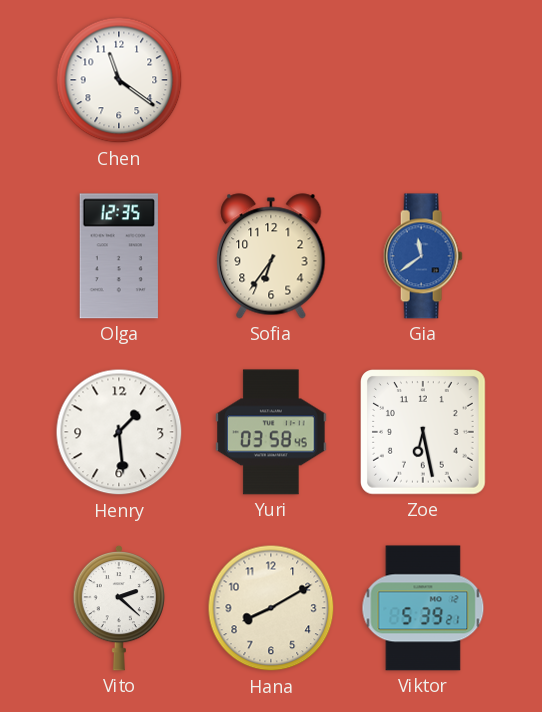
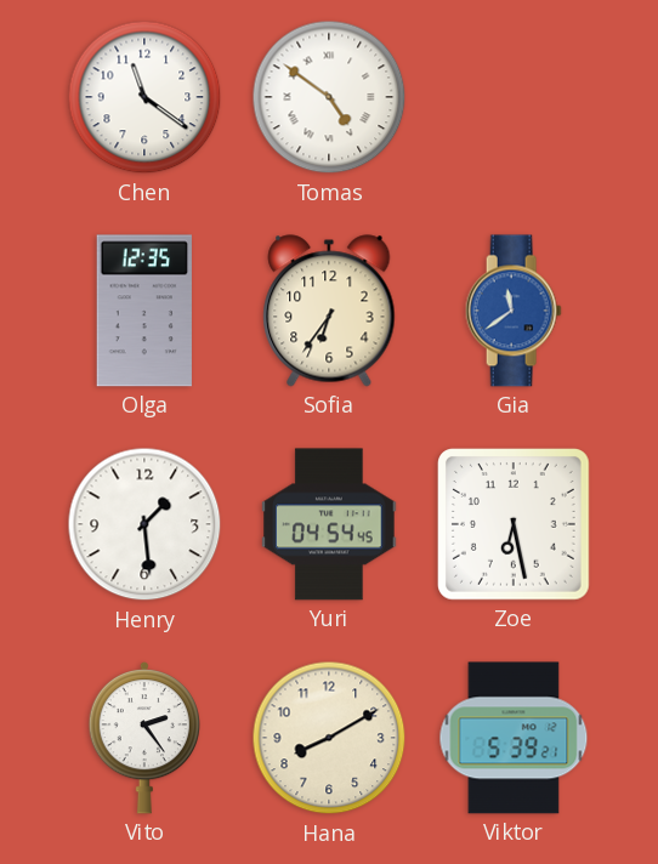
Tomas: none -> 4:51 (329, 97)
Yuri: 03:58 -> 04:54 (329, 524)
Vito: 2:22 -> 2:24 (143, 738)
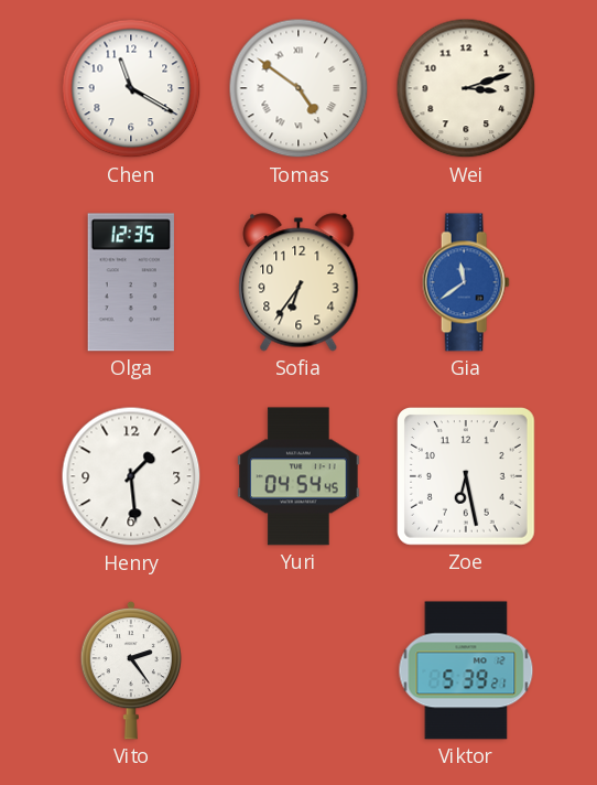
Chen: 11:21 -> 11:20 (131, 88)
Wei: none -> 3:12 (466, 88)
Hana: 8:10 -> none (329, 738)
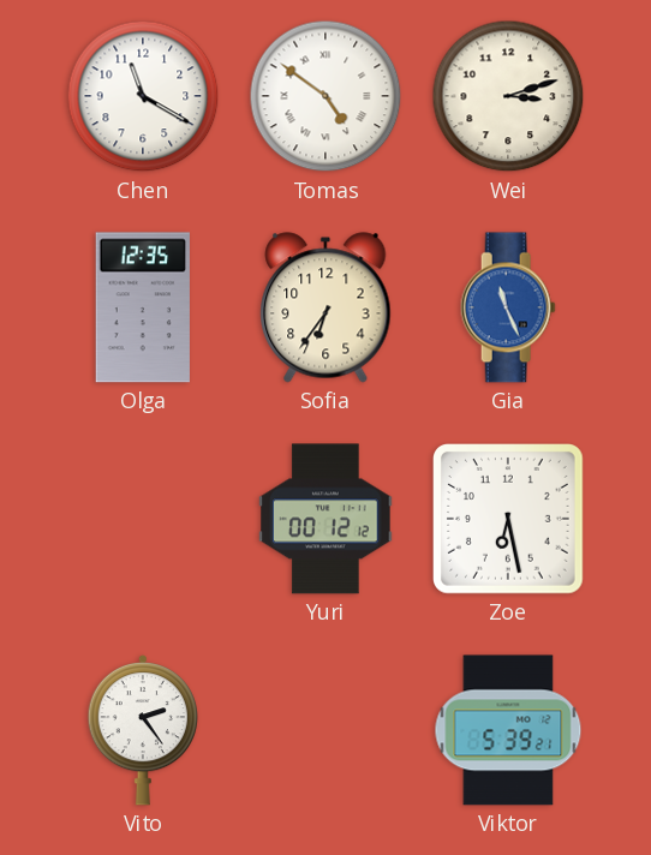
Gia: 11:39 -> 11:26 (508, 307)
Henry: 1:29 -> none (131, 476)
Yuri: 04:54 -> 00:12 (325, 519)
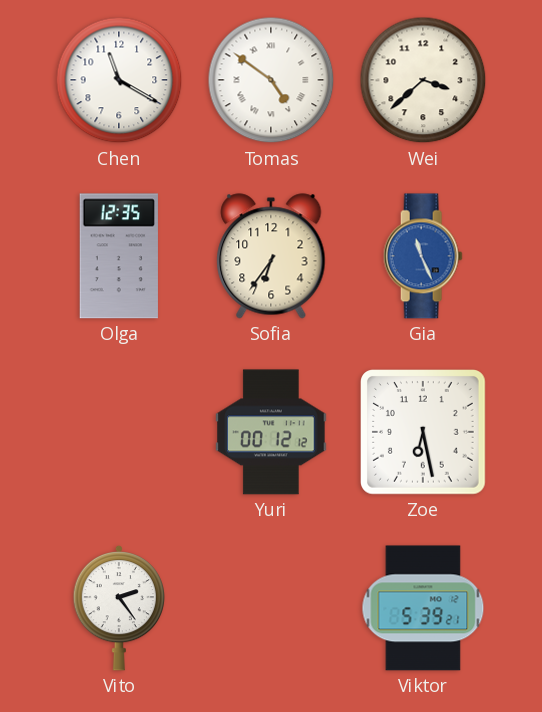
Wei: 3:12 -> 3:38 (423, 80)
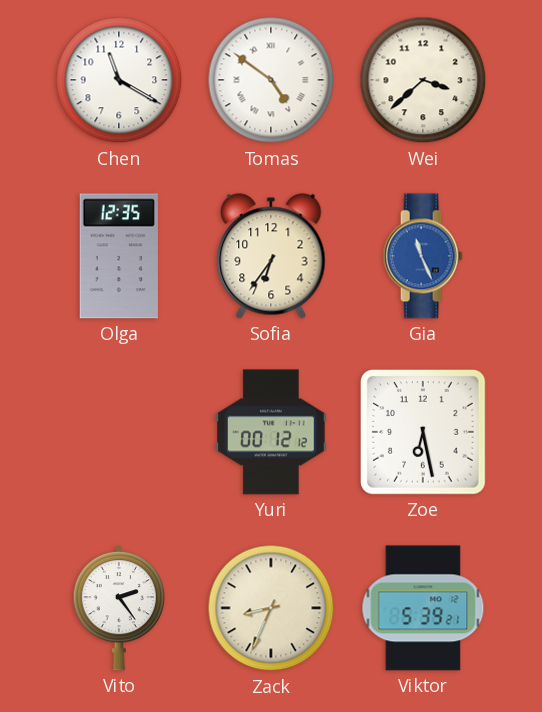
Zack: none -> 8:34 (271, 608)
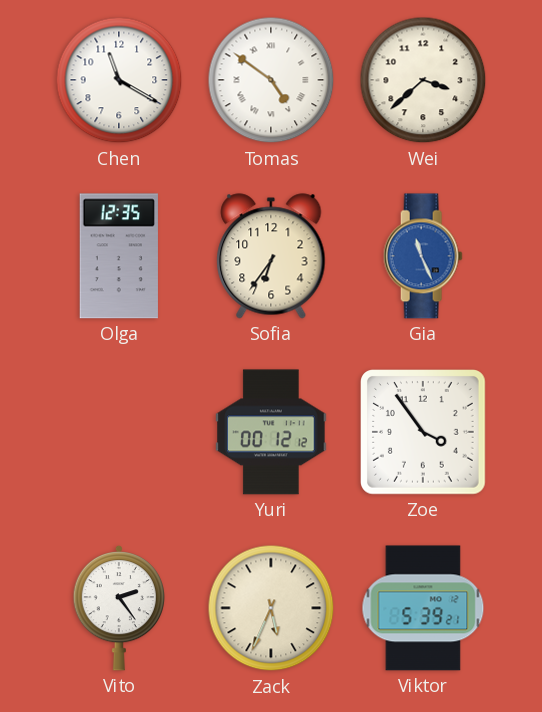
Zoe: 6:28 -> 3:54 (424, 433)
Zack: 8:34 -> 5:34 (271, 608)
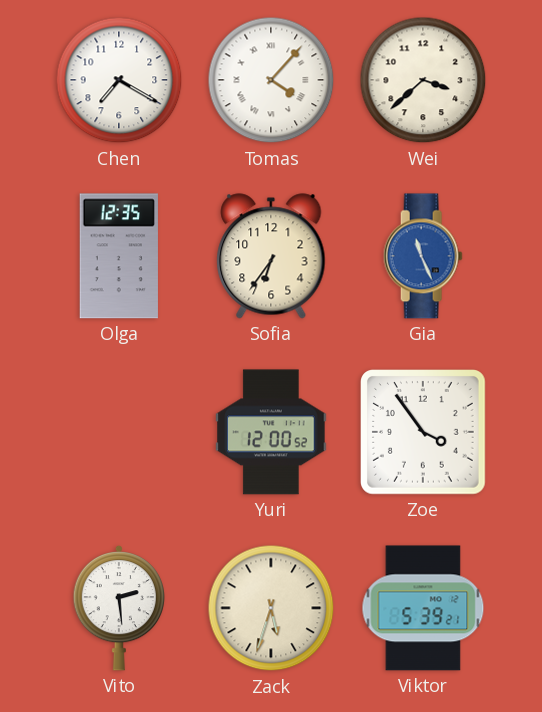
Chen: 11:20 -> 7:20 (119, 80)
Tomas: 4:51 -> 4:07 (271, 80)
Yuri: 00:12 -> 12:00 (271, 432)
Vito: 2:24 -> 2:29 (118, 608)
Zack: 5:34 -> 5:33 (271, 608)
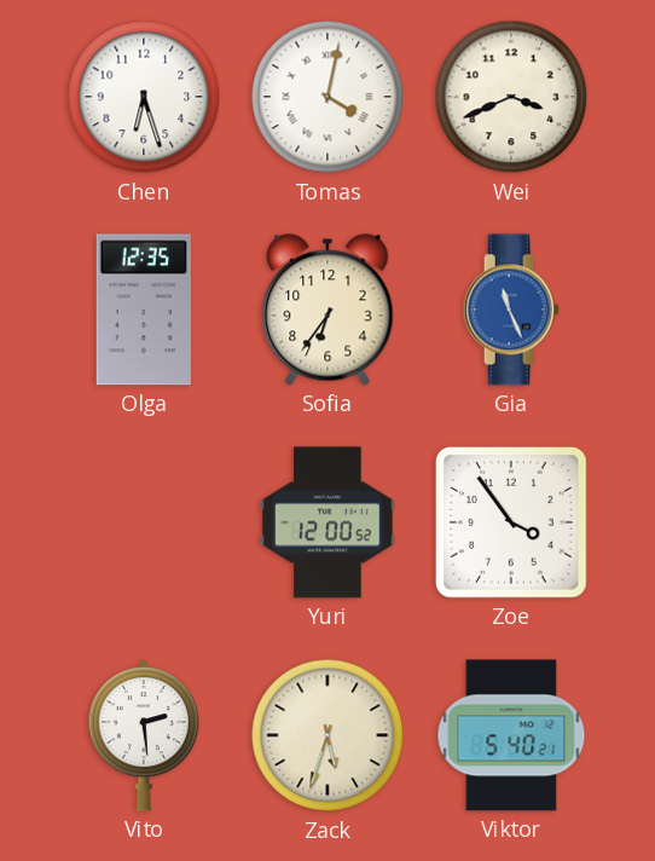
Chen: 7:20 -> 6:27 (144, 97)
Tomas: 4:07 -> 4:02 (327, 97)
Wei: 3:38 -> 3:41 (511, 97)
Viktor: 5:39 -> 5:40 (511, 735)
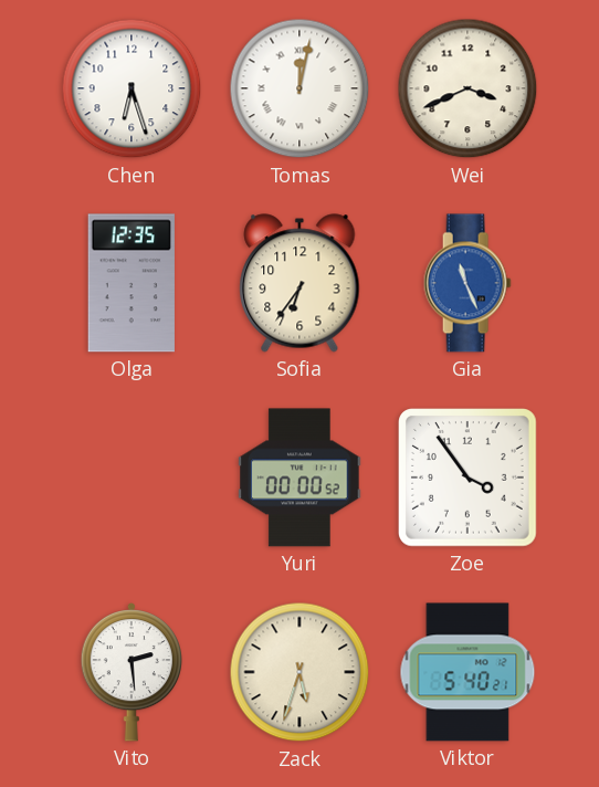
Tomas: 4:02 -> 12:02 (299, 88)
Yuri: 12:00 -> 00:00 (299, 478)
